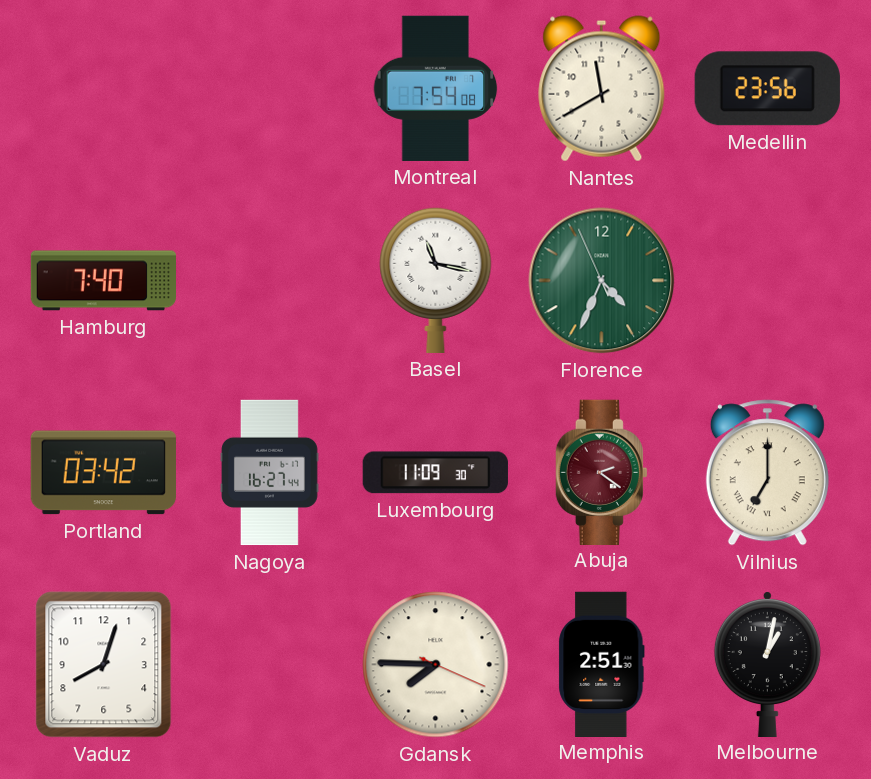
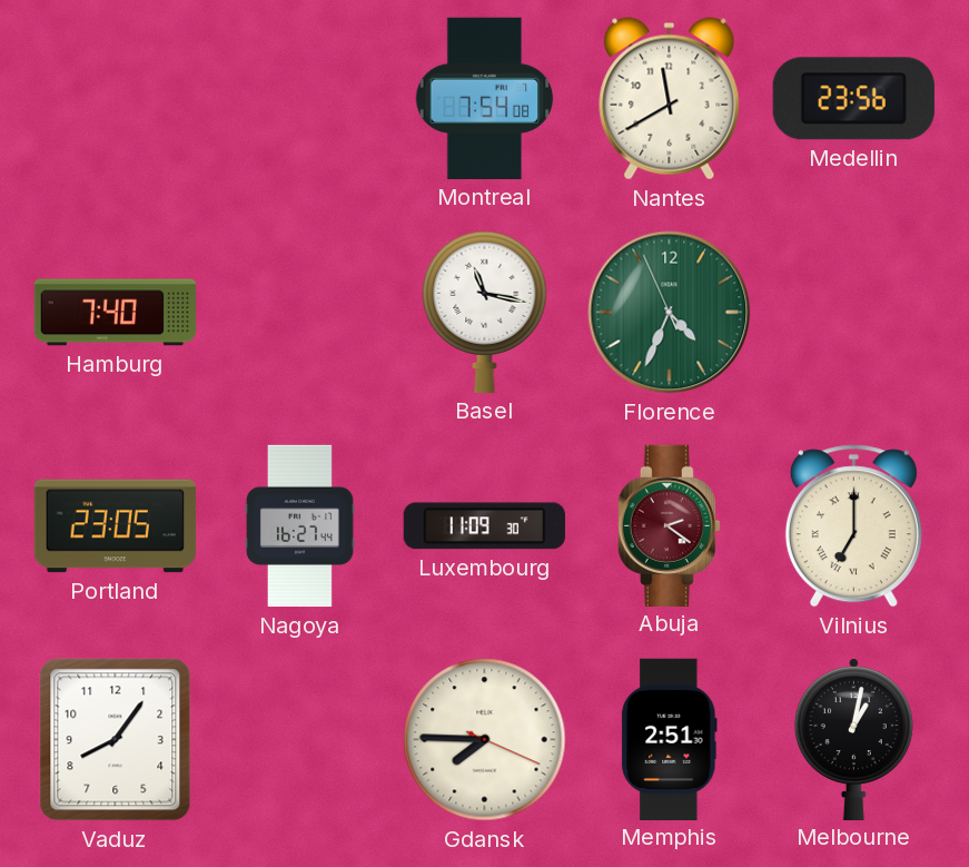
Portland: 03:42 -> 23:05 (115, 526)
Vaduz: 8:03 -> 8:06 (116, 740)
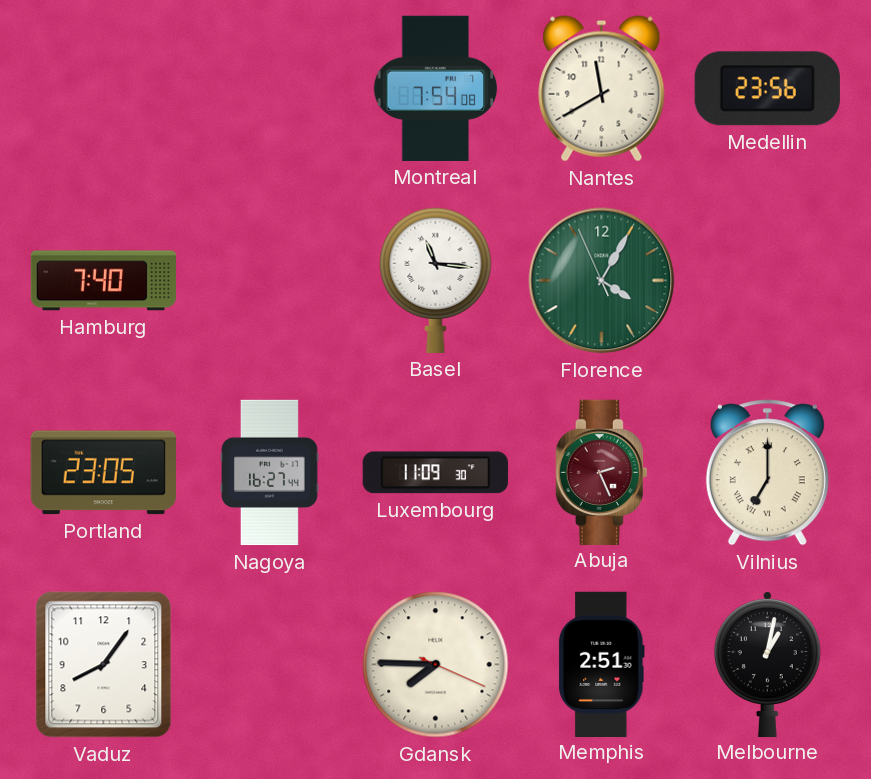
Basel: 11:17 -> 11:16 (436, 280)
Florence: 4:33 -> 4:04 (602, 281)
Abuja: 2:21 -> 2:26 (601, 472)
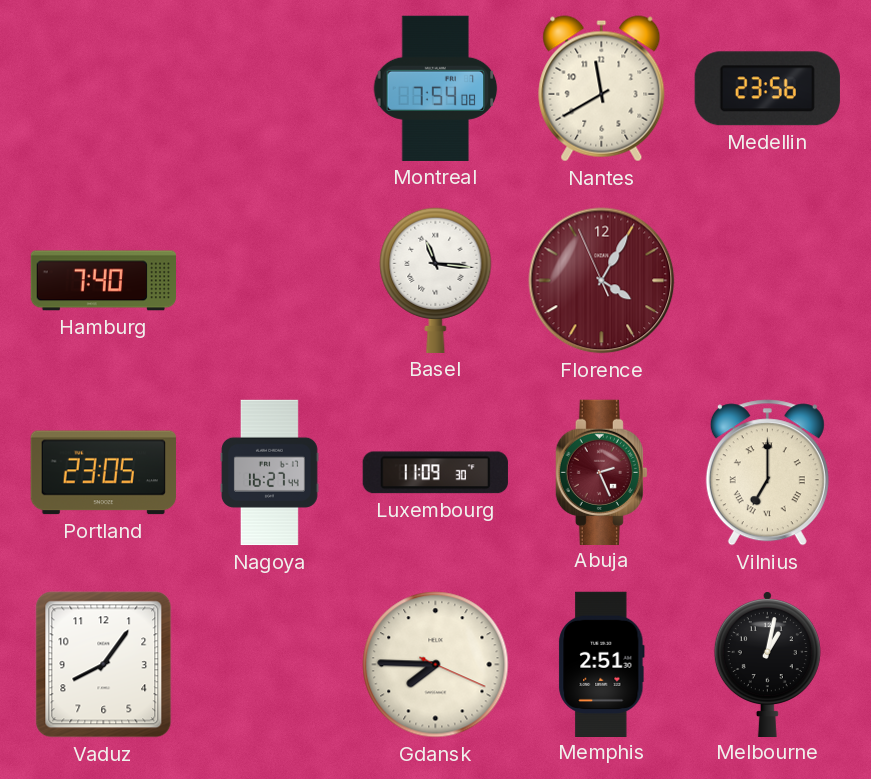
Florence dial: green -> burgundy (602, 281)
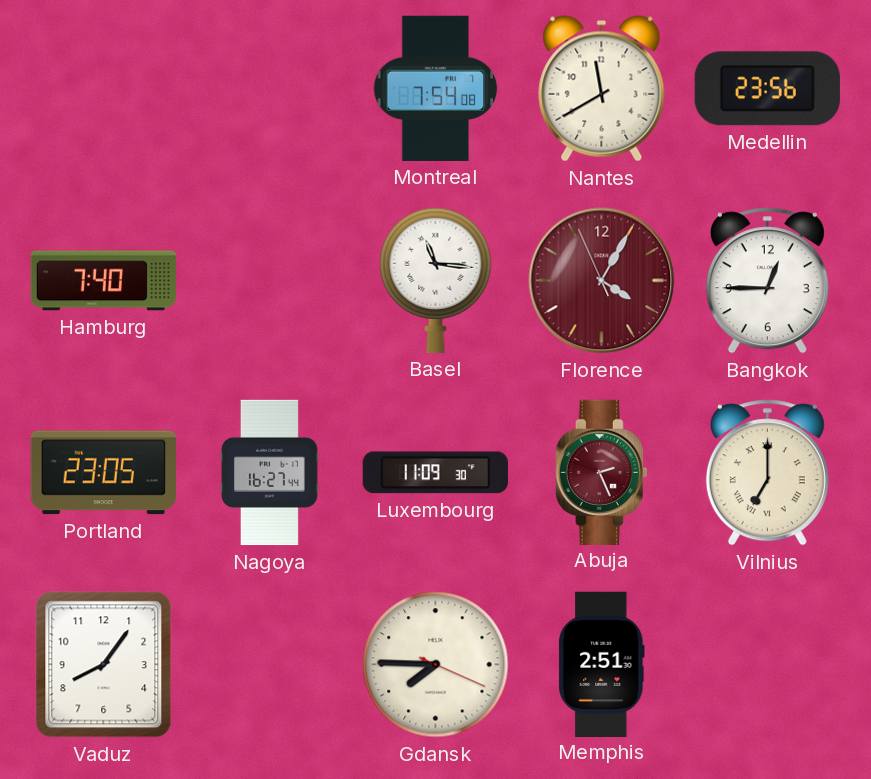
Bangkok: none -> 12:45 (767, 281)
Melbourne: 1:02 -> none (767, 664)
